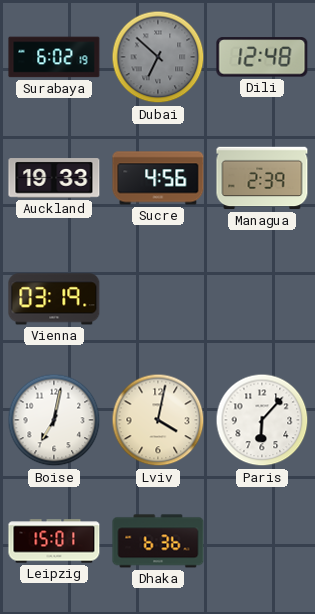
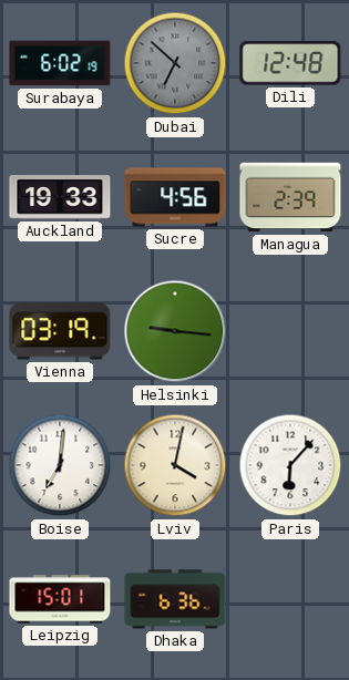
Helsinki: none -> 9:16 (175, 331)
Boise: 7:02 -> 7:01 (60, 465)
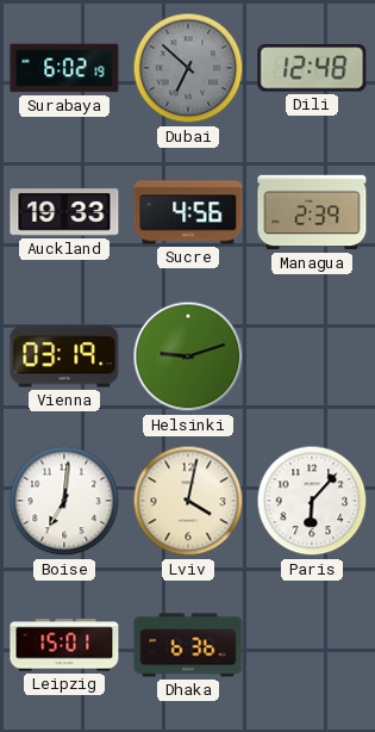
Helsinki: 9:16 -> 9:12 (188, 356)
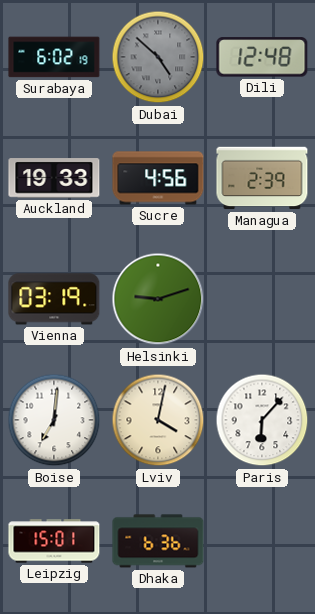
Dubai: 6:52 -> 4:52 (158, 57)
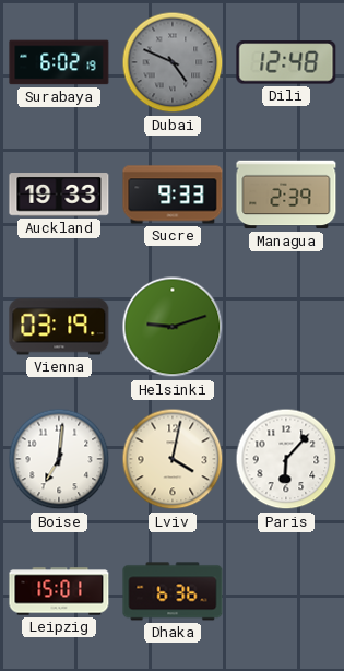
Dubai: 4:52 -> 4:49 (173, 62)
Sucre: 4:56 -> 9:33 (173, 195)
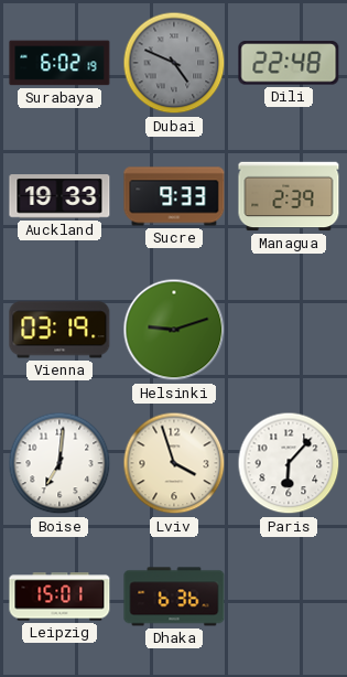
Dili: 12:48 -> 22:48 (289, 63)
Lviv: 4:02 -> 3:57 (174, 463)
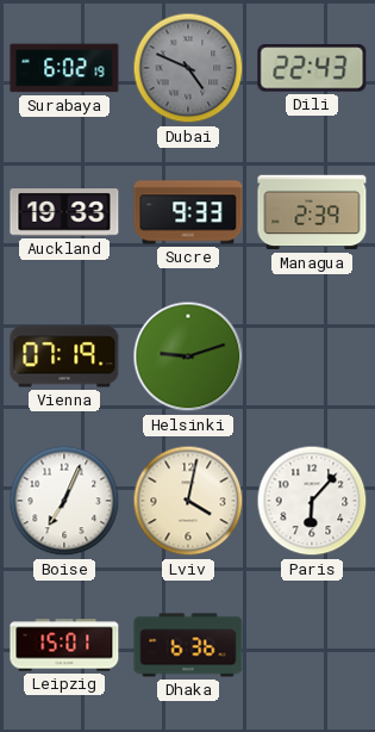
Dili: 22:48 -> 22:43 (312, 68)
Vienna: 03:19 -> 07:19 (64, 356)
Boise: 7:01 -> 7:04 (64, 501)
Lviv: 3:57 -> 4:02 (188, 501)
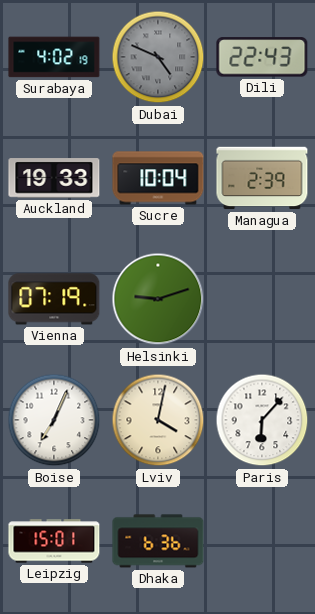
Surabaya: 6:02 -> 4:02 (54, 57)
Sucre: 9:33 -> 10:04 (158, 178)
